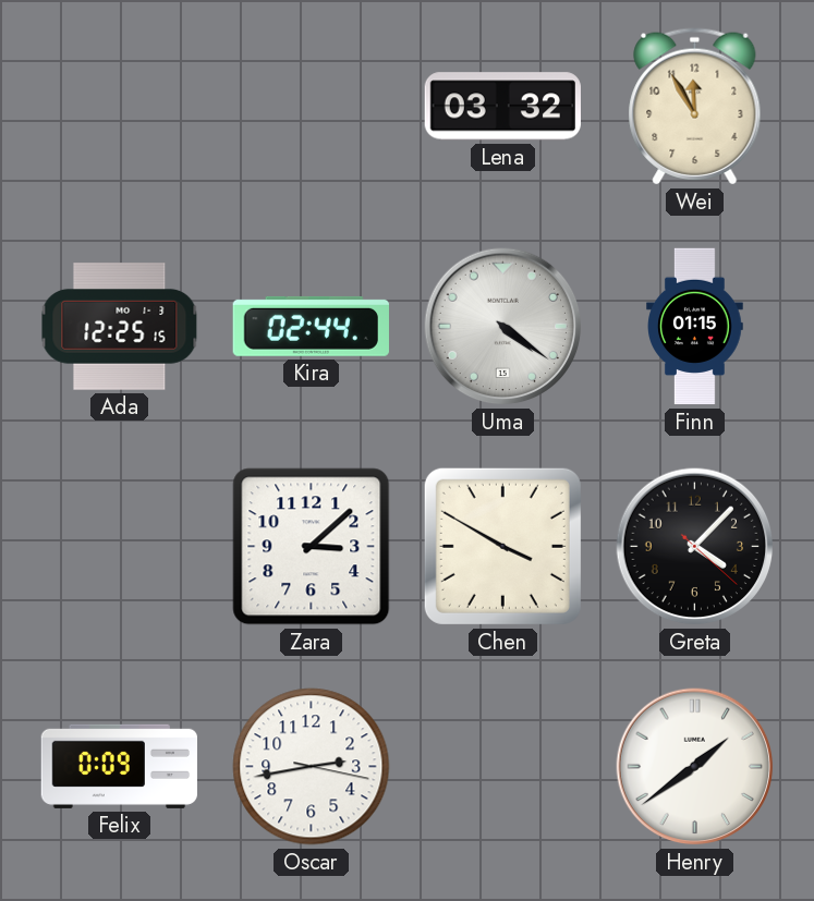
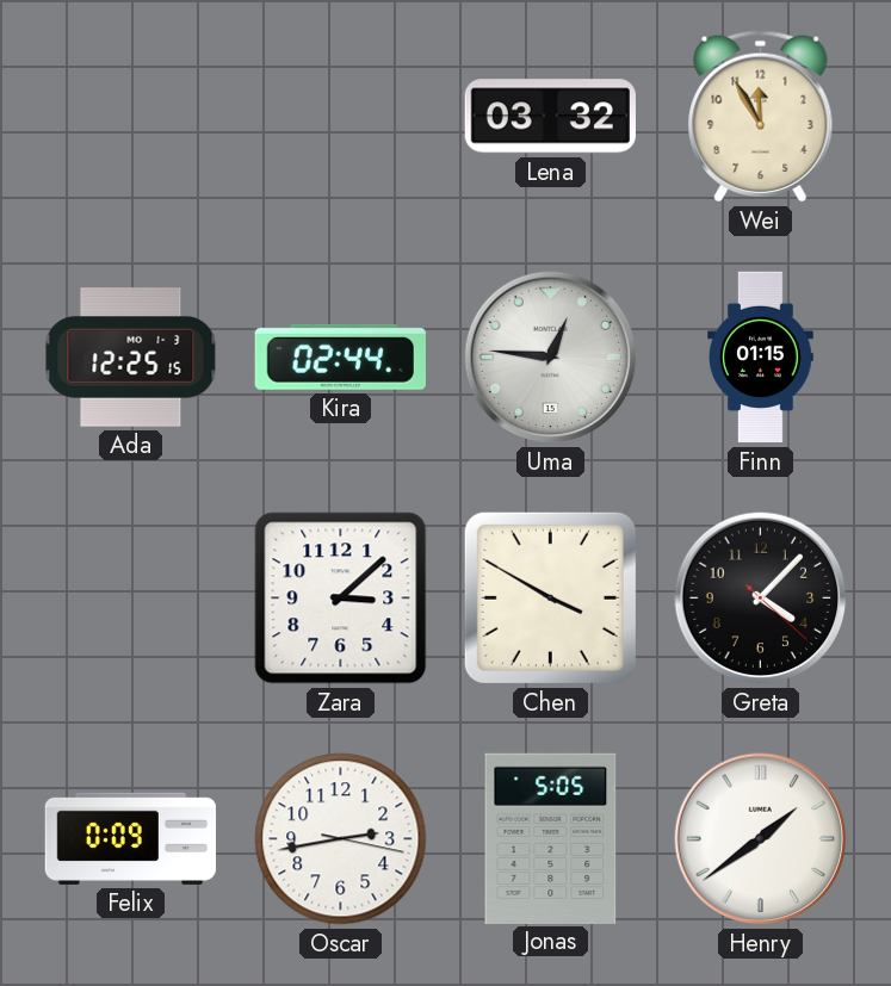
Uma: 4:21 -> 12:46 (551, 358)
Jonas: none -> 5:05 (551, 838)
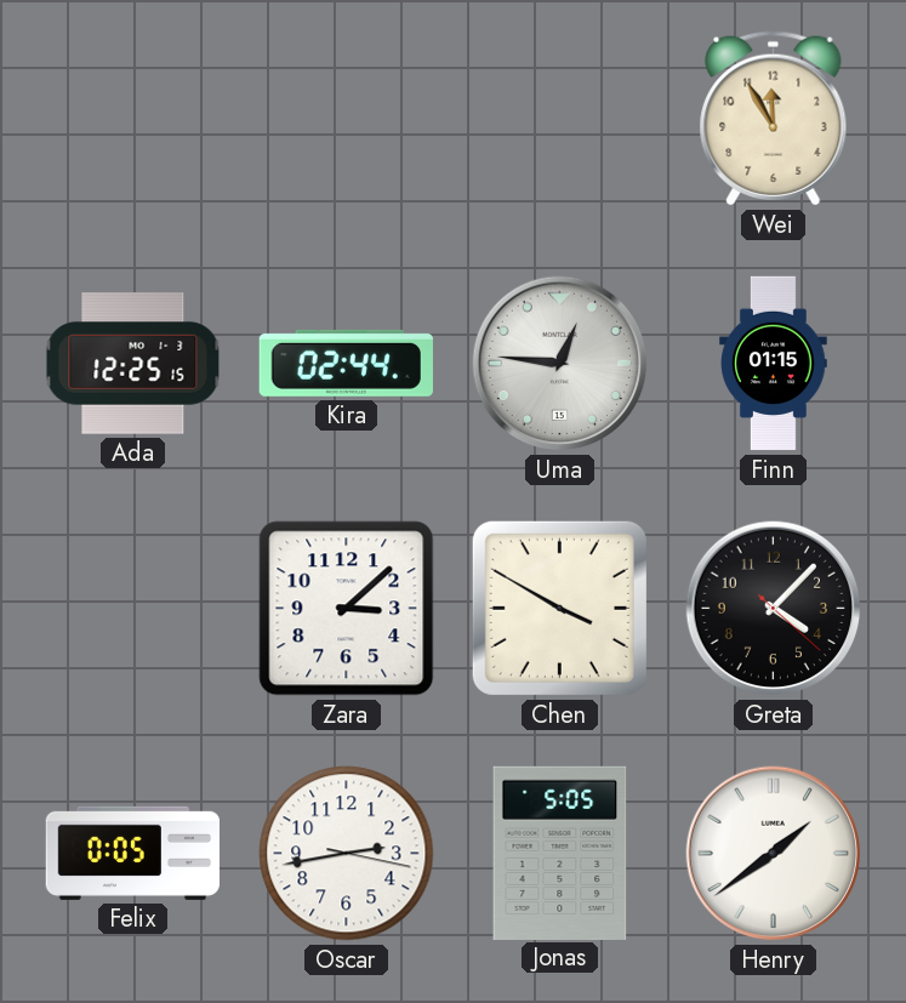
Lena: 03:32 -> none (550, 117)
Felix: 0:09 -> 0:05 (132, 853)
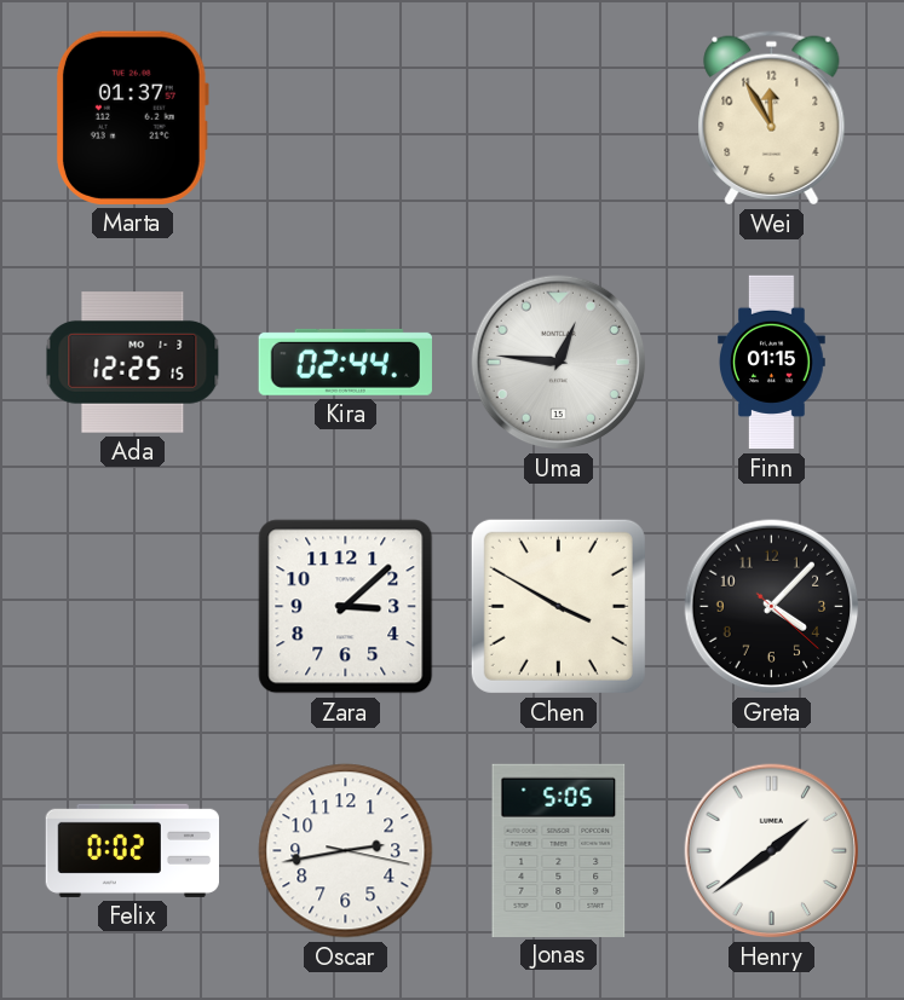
Marta: none -> 01:37 (132, 117)
Felix: 0:05 -> 0:02 (132, 850)
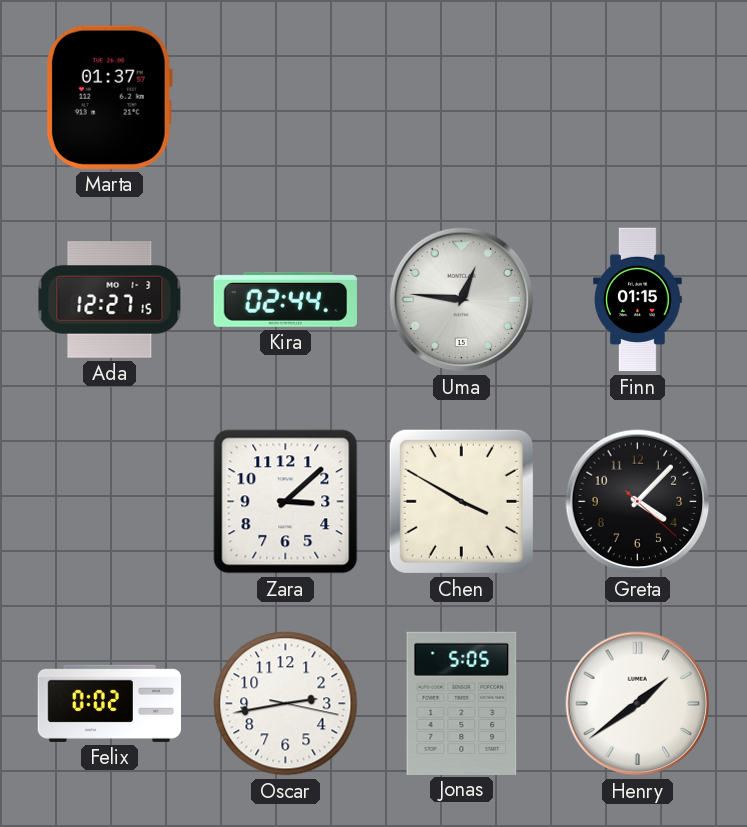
Wei: 11:55 -> none (772, 119)
Ada: 12:25 -> 12:27 (110, 300)
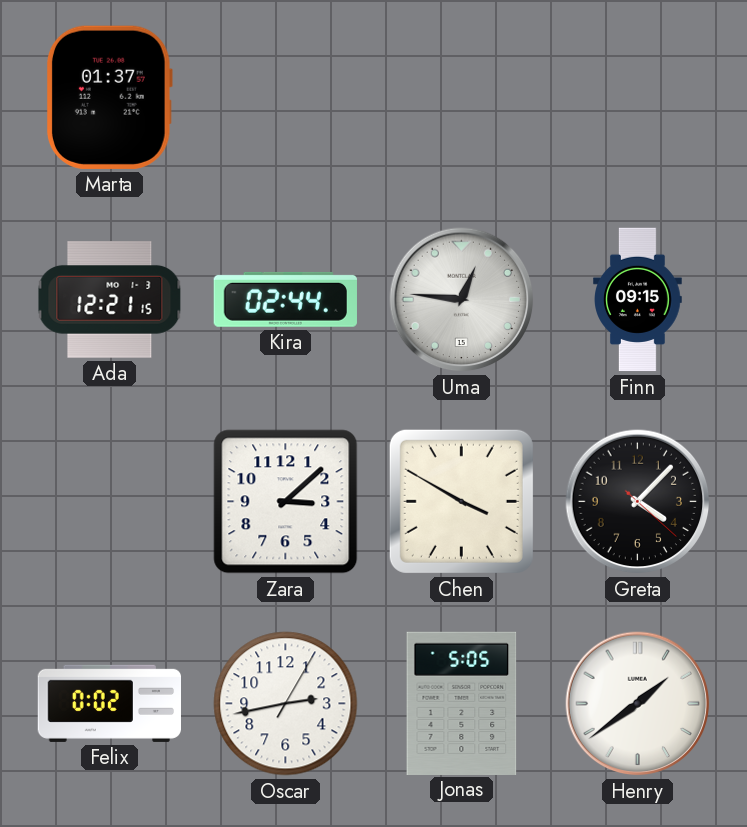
Ada: 12:27 -> 12:21 (110, 300)
Finn: 01:15 -> 09:15 (638, 300)
Oscar: 2:43:17 -> 2:43:05 (286, 704)
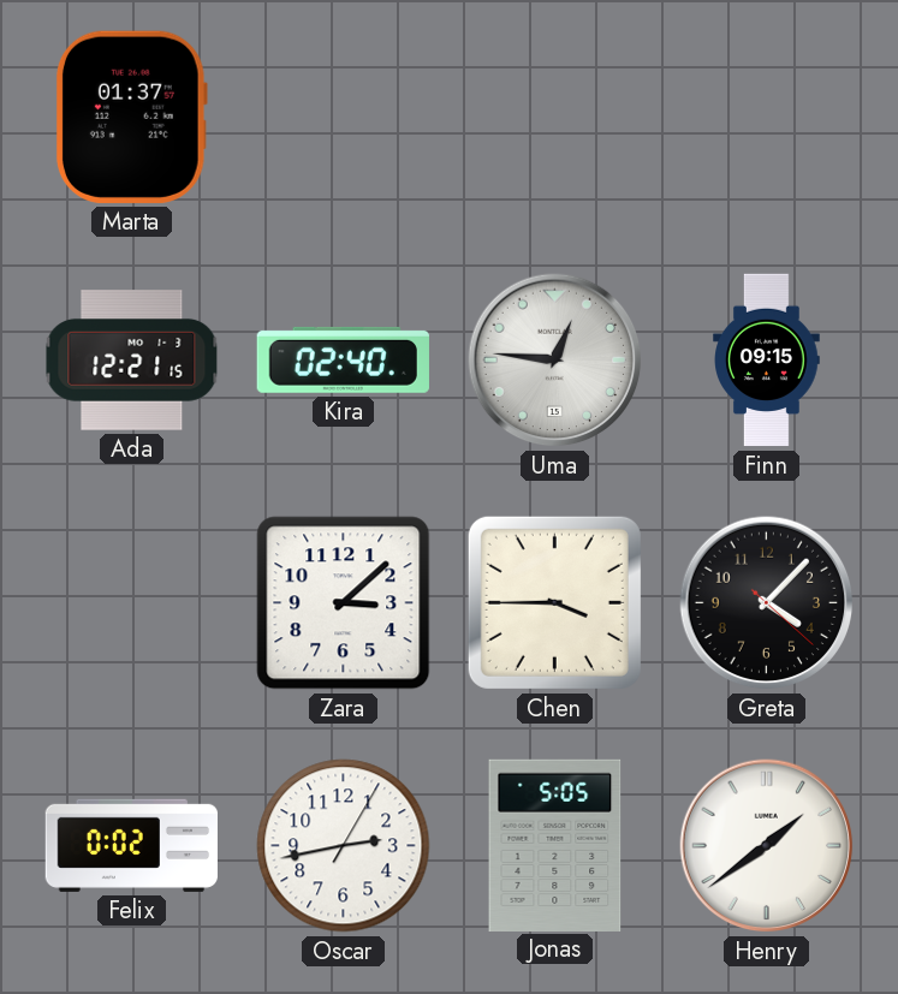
Kira: 02:44 -> 02:40 (343, 359)
Chen: 3:50 -> 3:45 (554, 602)
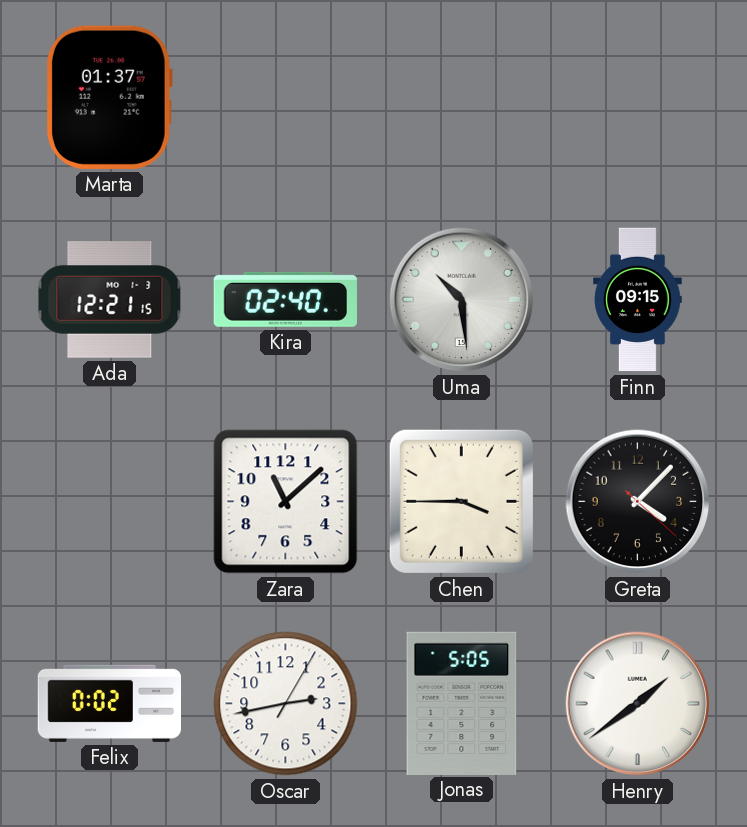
Uma: 12:46 -> 10:29 (462, 300)
Zara: 3:08 -> 11:08 (286, 502)
